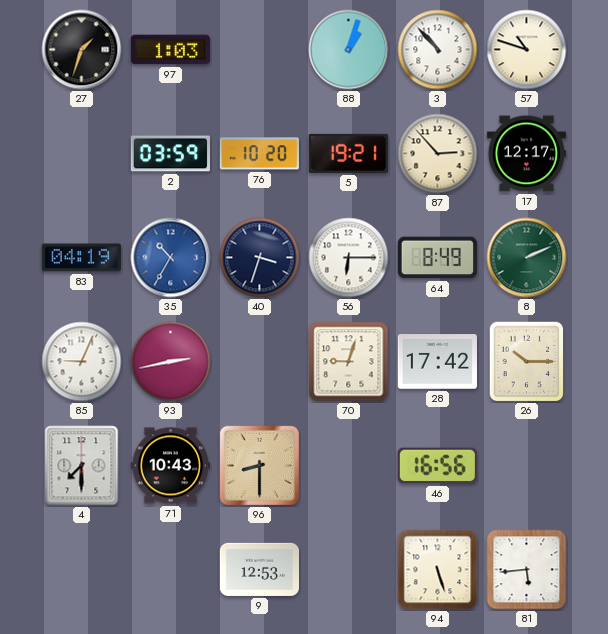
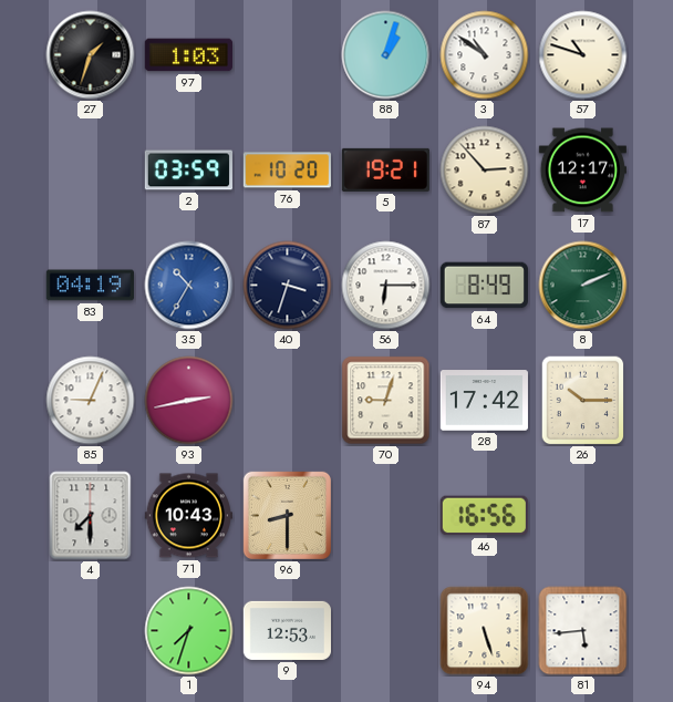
3: 10:53 -> 10:51 (485, 55)
1: none -> 7:33 (189, 631)
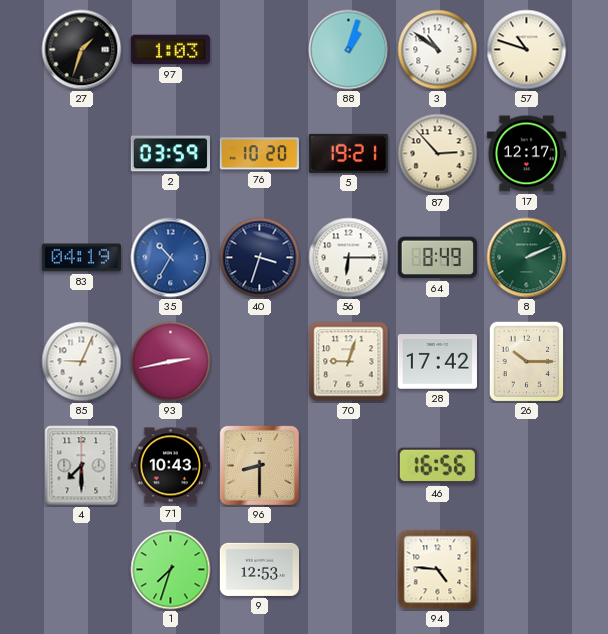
94: 5:27 -> 4:46 (438, 570)
81: 5:44 -> none (583, 631)
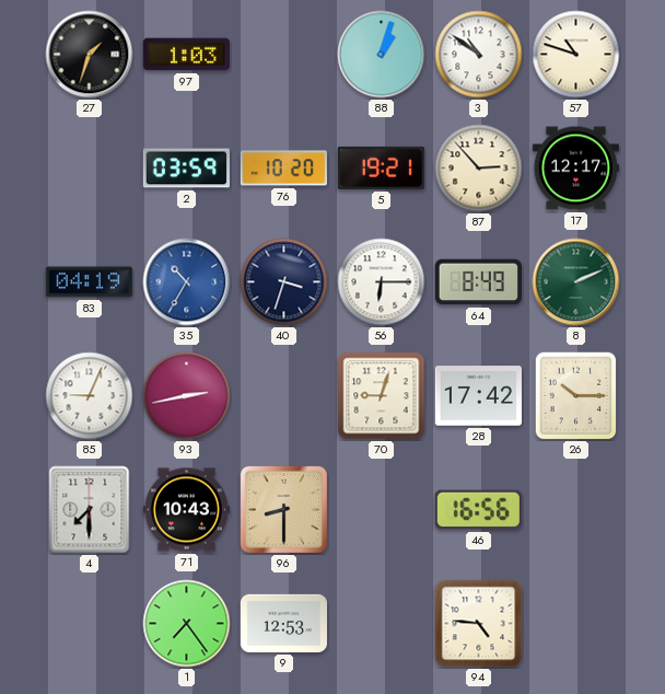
1: 7:33 -> 7:24 (187, 624)
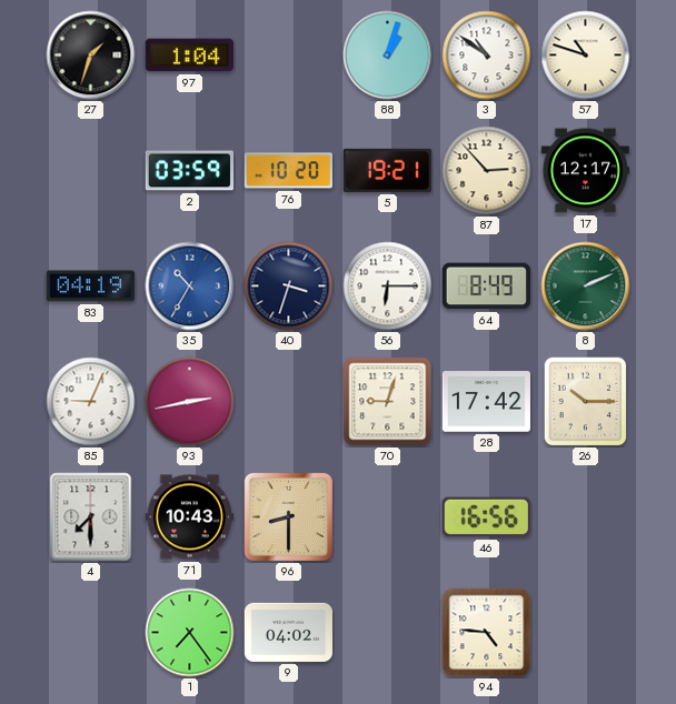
97: 1:03 -> 1:04 (189, 56)
9: 12:53 -> 04:02 (288, 632)
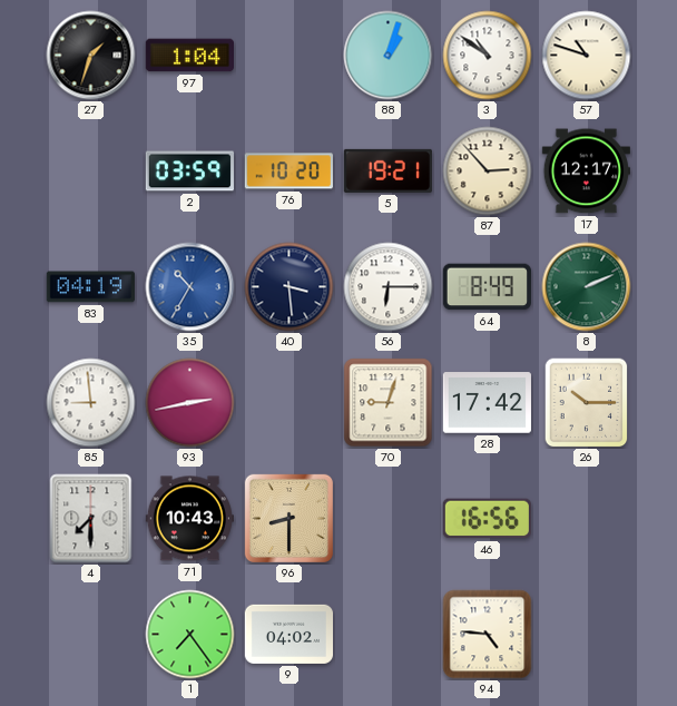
40: 3:33 -> 3:29 (290, 287)
85: 9:04 -> 8:59 (91, 403)
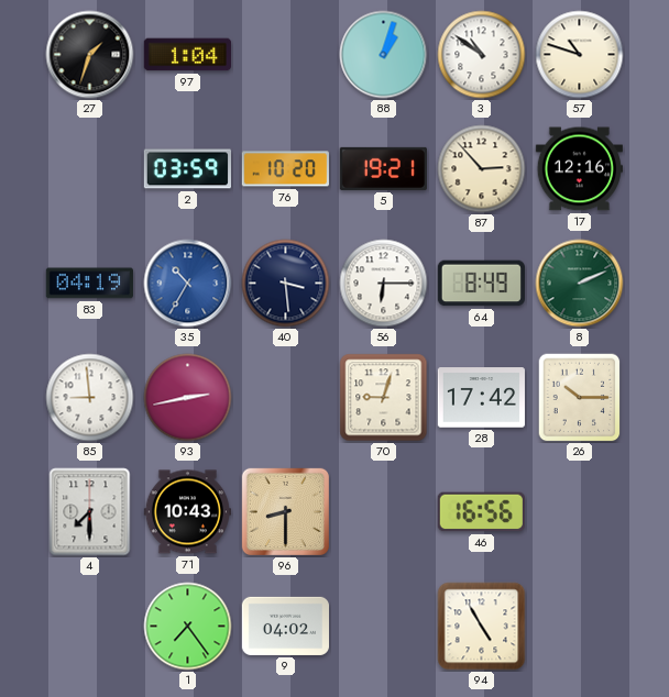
17: 12:17 -> 12:16 (579, 169)
94: 4:46 -> 4:55 (482, 627)
